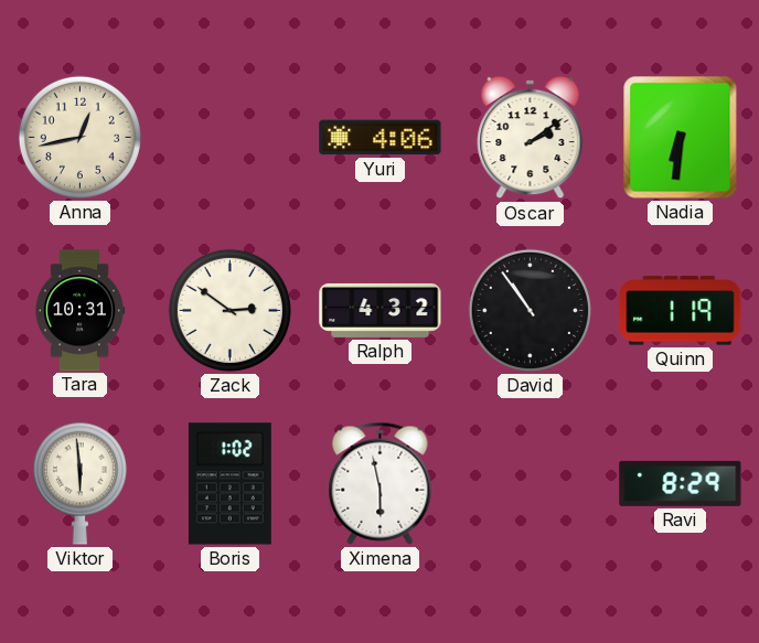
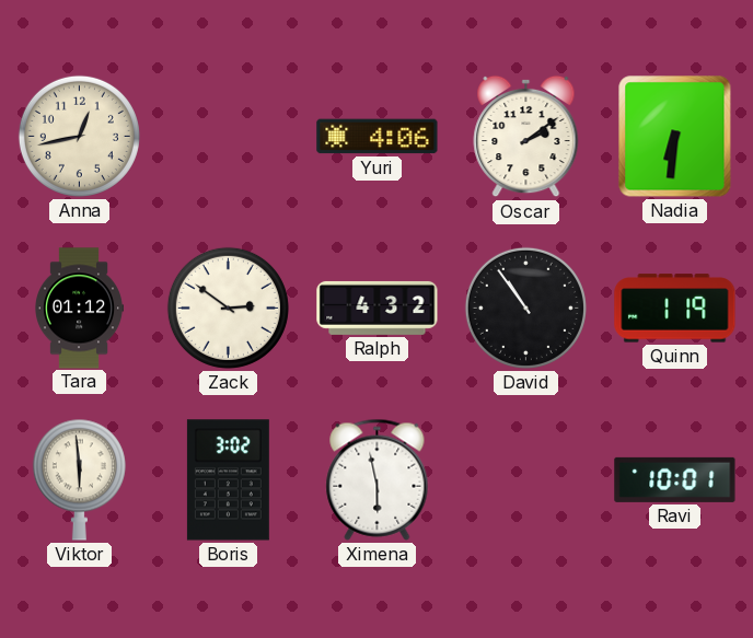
Tara: 10:31 -> 01:12 (79, 309)
Boris: 1:02 -> 3:02 (228, 480)
Ravi: 8:29 -> 10:01 (675, 479)
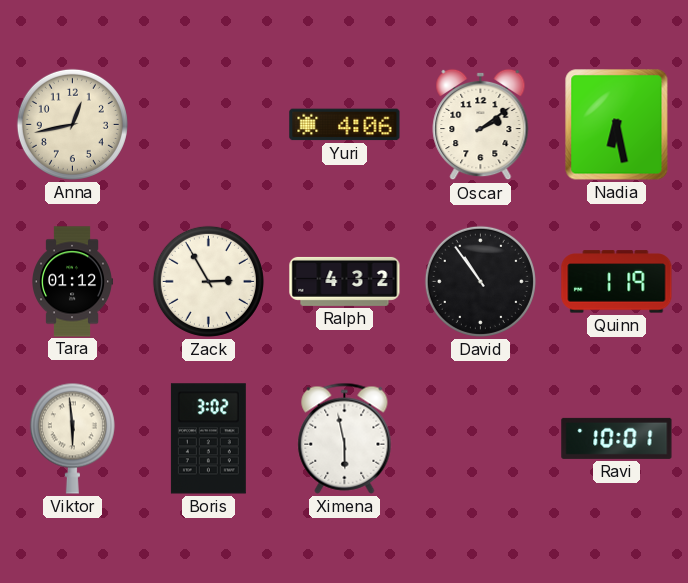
Nadia: 6:31 -> 6:28 (617, 125)
Zack: 2:51 -> 2:55 (208, 281)
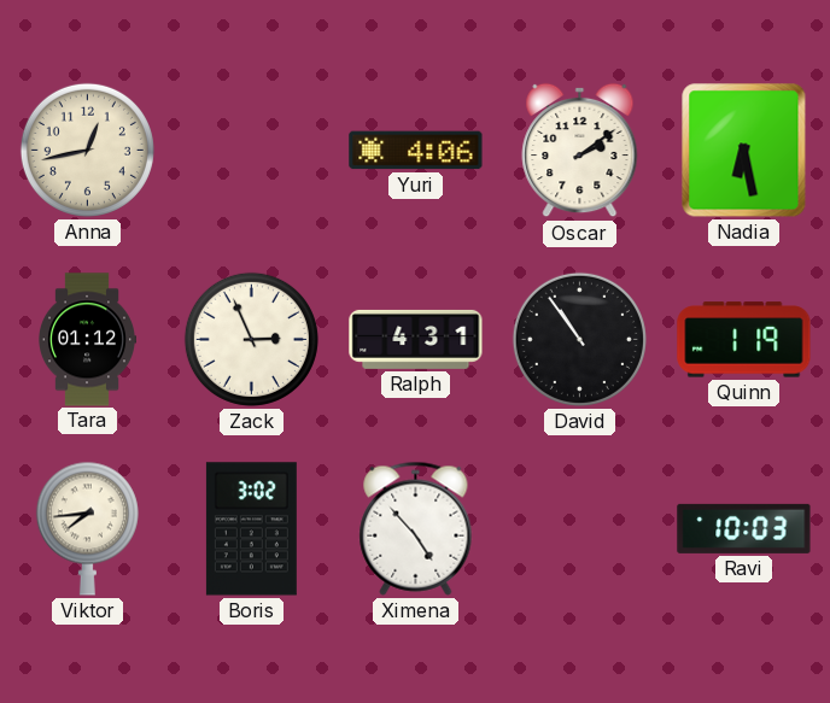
Zack: 2:55 -> 2:56 (251, 339)
Ralph: 4:32 -> 4:31 (416, 339)
Viktor: 5:59 -> 7:44 (87, 528)
Ximena: 5:58 -> 4:53 (416, 528)
Ravi: 10:01 -> 10:03 (744, 528)
